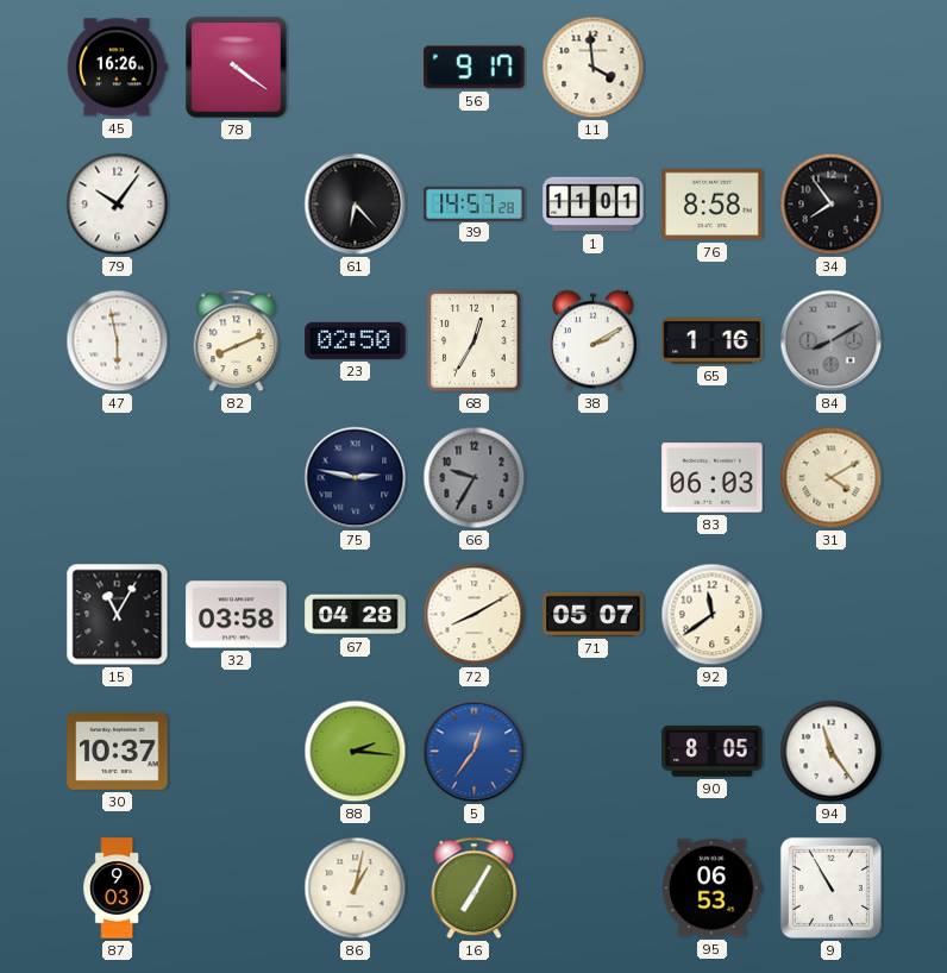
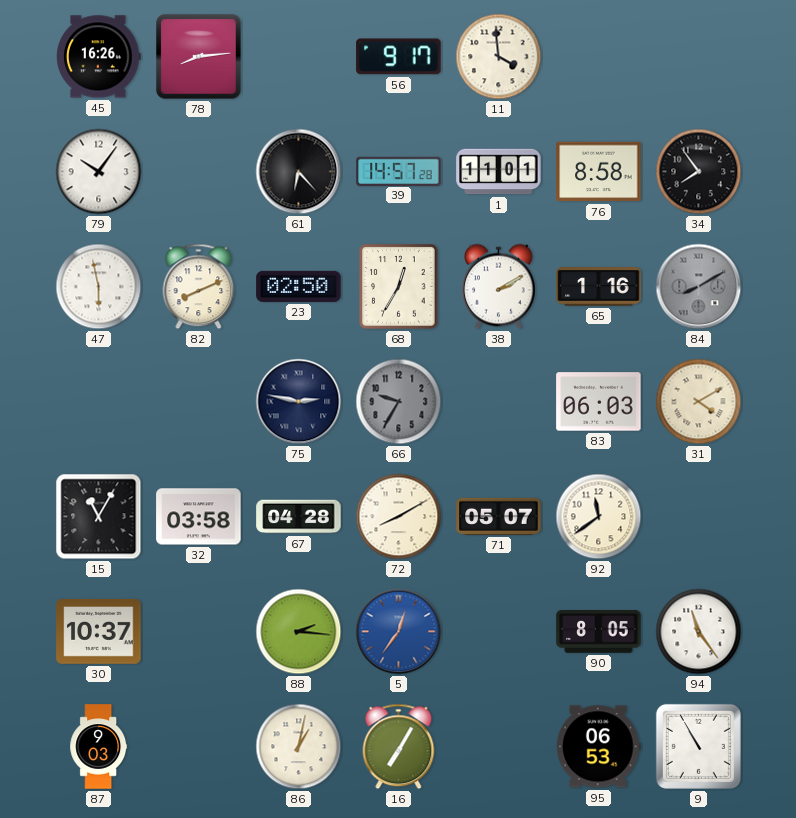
78: 4:21 -> 8:14 (199, 57)
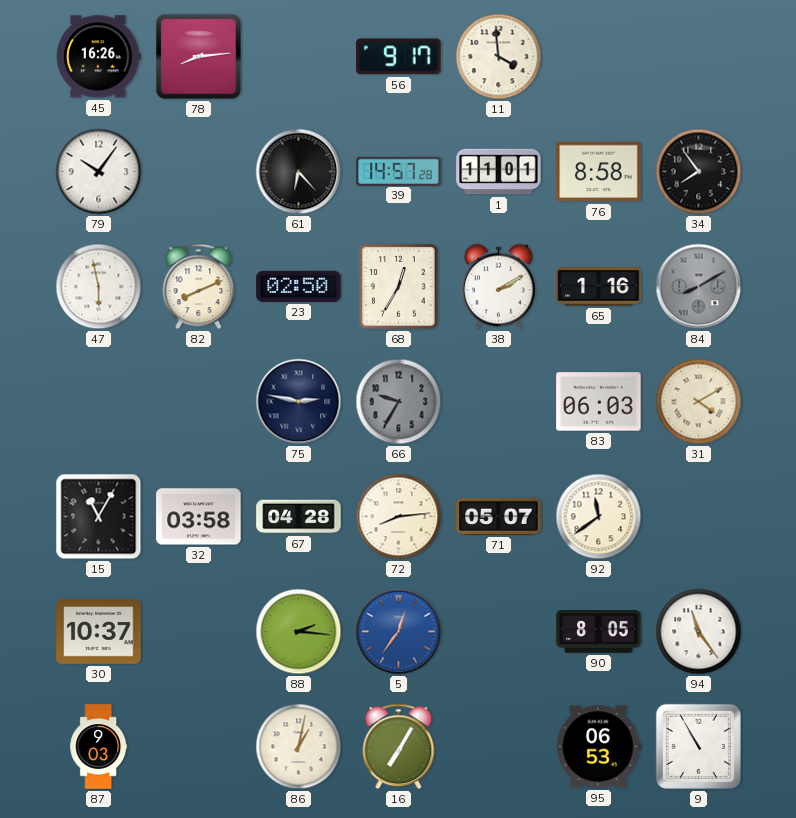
72: 8:10 -> 8:14 (399, 517)
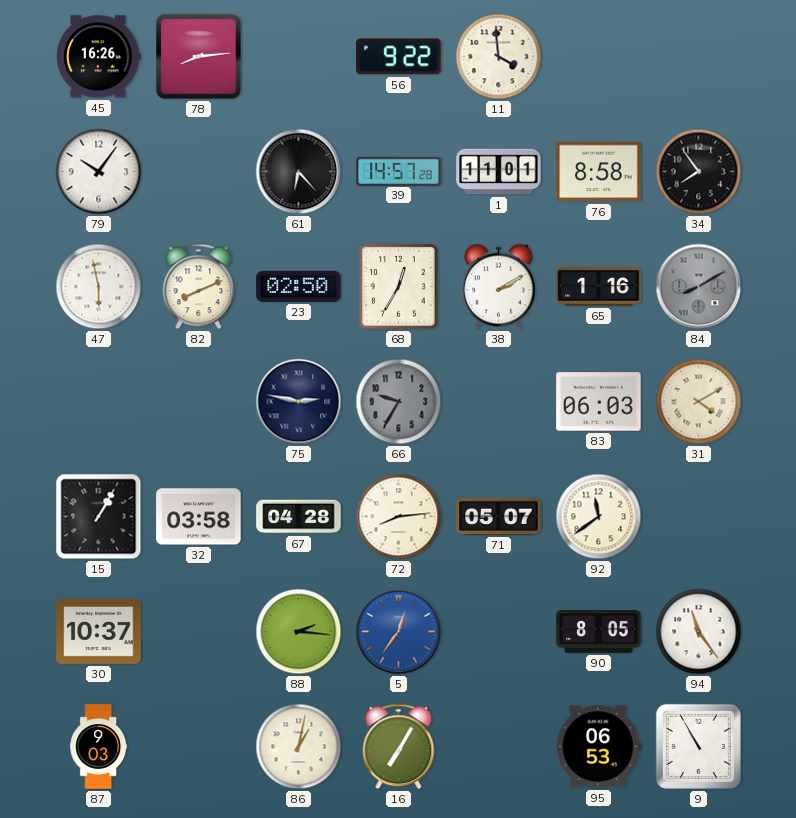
56: 9:17 -> 9:22 (399, 57)
15: 11:05 -> 1:05 (99, 517)
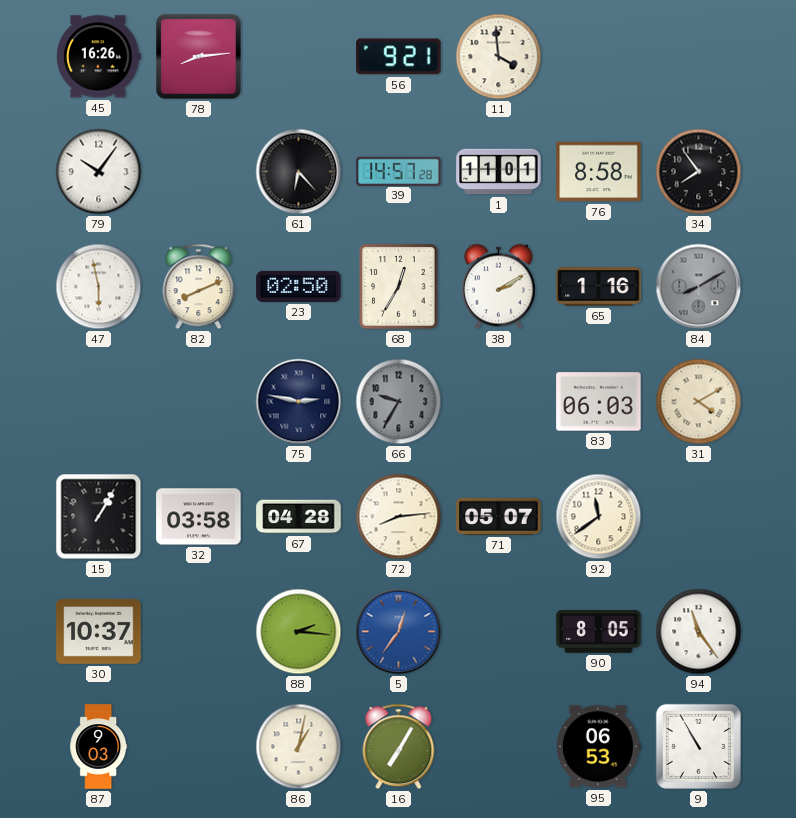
56: 9:22 -> 9:21 (399, 57)
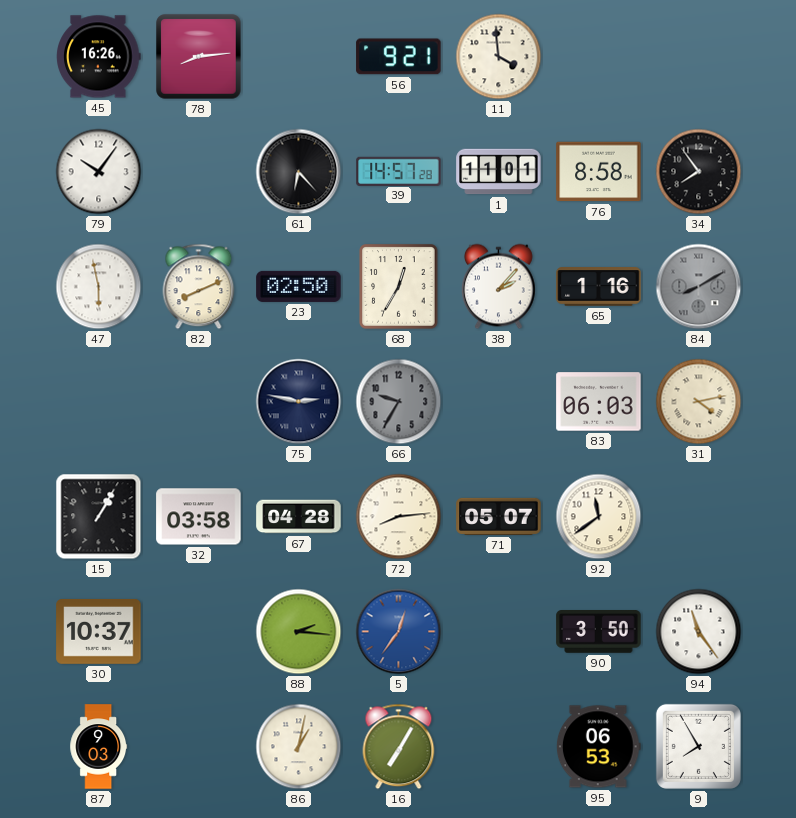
38: 2:10 -> 2:07 (498, 287)
31: 4:10 -> 4:13 (699, 402)
90: 8:05 -> 3:50 (599, 632)
9: 10:55 -> 7:55 (698, 746)
